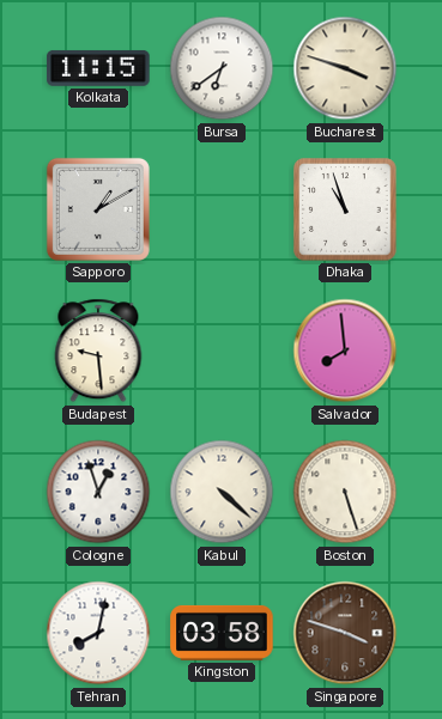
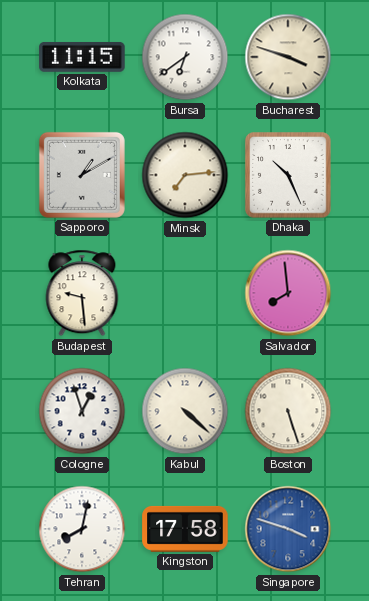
Minsk: none -> 7:14 (185, 175)
Dhaka: 10:57 -> 10:26 (288, 175)
Kingston: 03:58 -> 17:58 (185, 529)
Singapore dial: brown -> blue (288, 529)
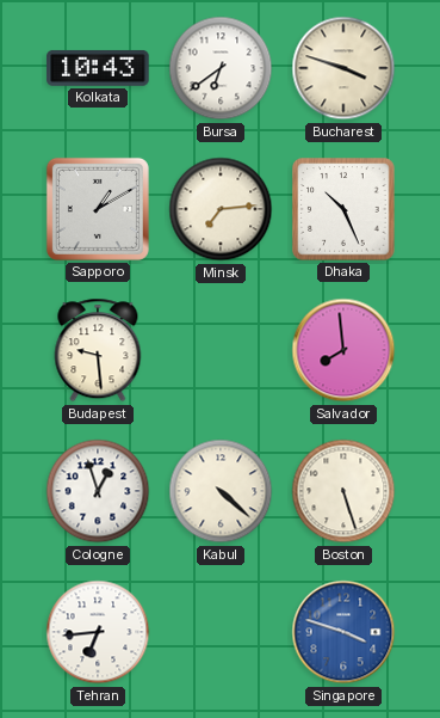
Kolkata: 11:15 -> 10:43 (98, 68)
Tehran: 8:02 -> 6:44 (98, 632)
Kingston: 17:58 -> none (185, 529)
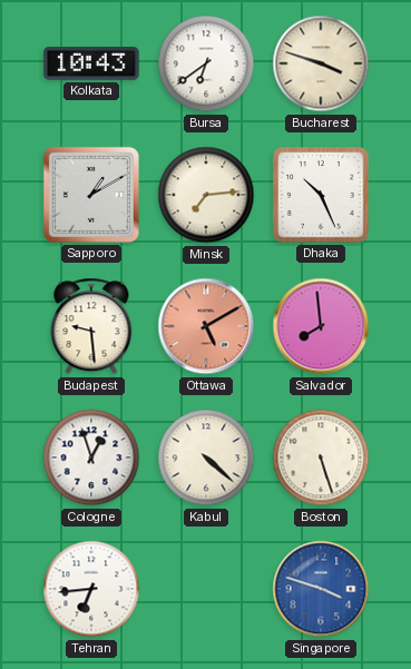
Ottawa: none -> 5:10 (206, 326)
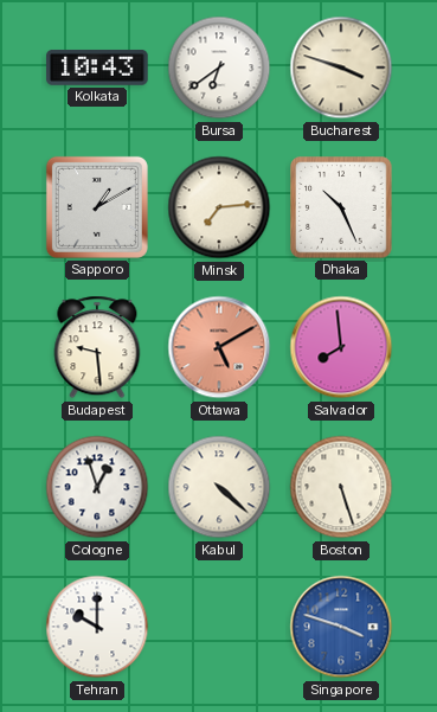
Tehran: 6:44 -> 10:00 (97, 627)
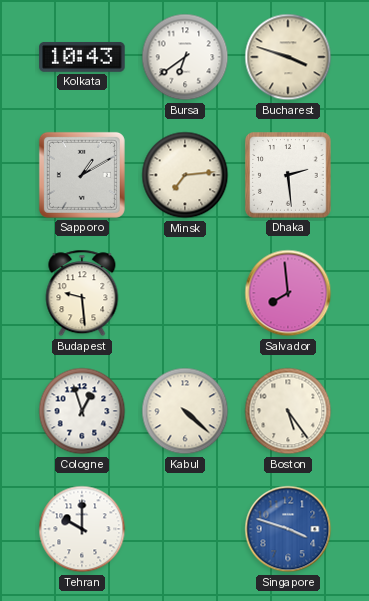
Dhaka: 10:26 -> 2:29 (288, 175)
Ottawa: 5:10 -> none (219, 347)
Boston: 5:27 -> 5:24 (288, 411)
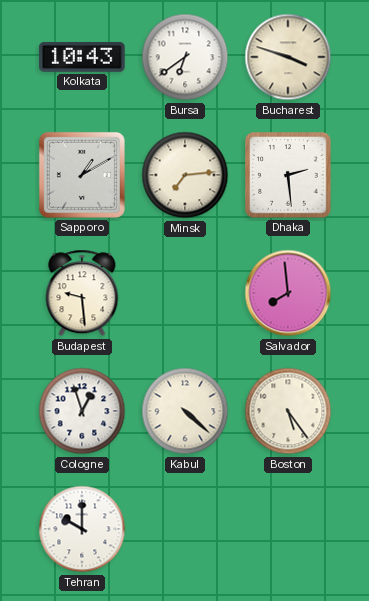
Singapore: 3:48 -> none (288, 529)
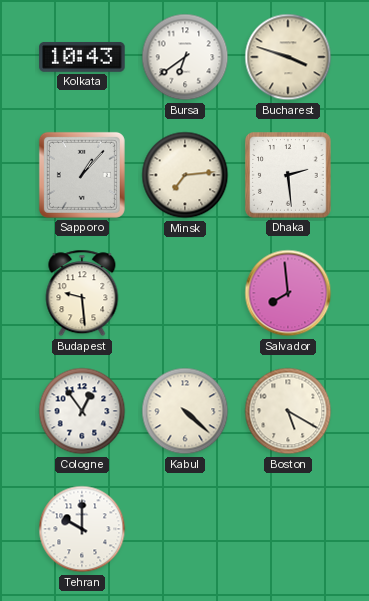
Sapporo: 1:10 -> 1:07 (82, 175)
Cologne: 12:57 -> 12:54 (82, 411)
Boston: 5:24 -> 5:20 (288, 411)
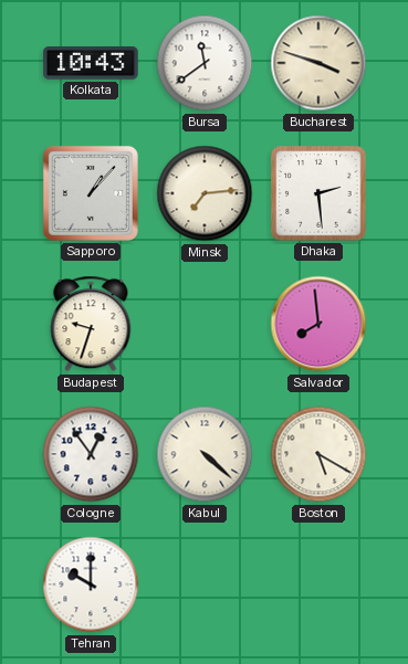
Bursa: 6:39 -> 11:39 (205, 63)
Budapest: 9:29 -> 9:33 (91, 324)
